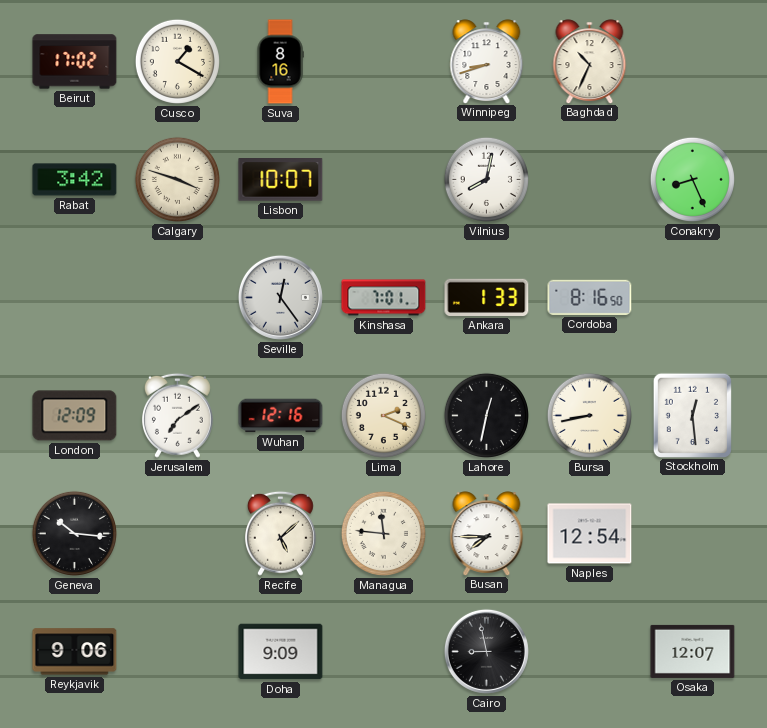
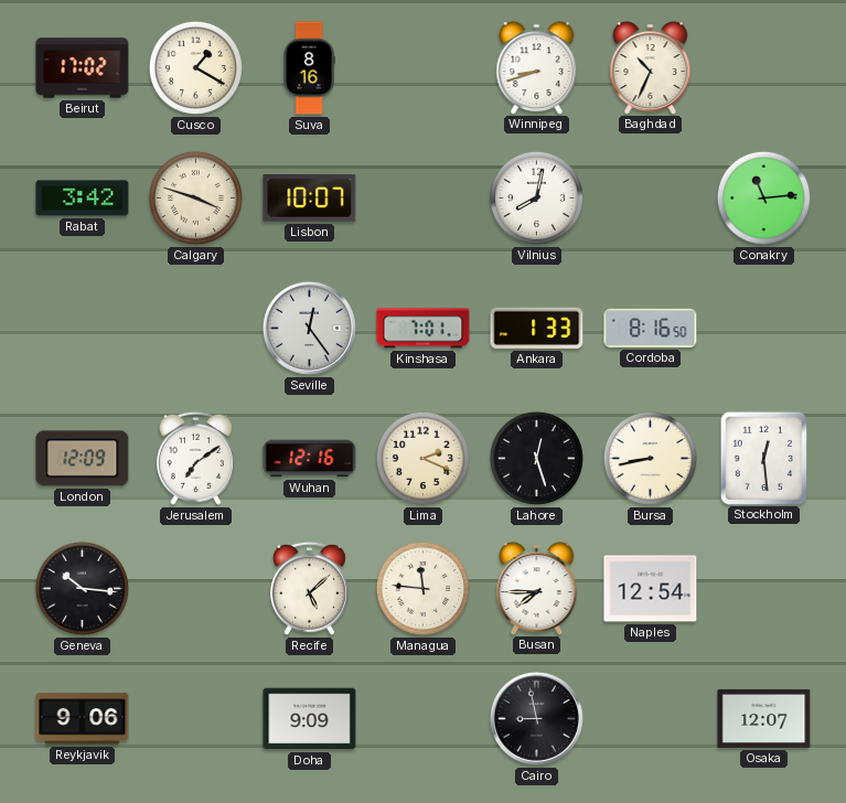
Conakry: 8:26 -> 11:14 (763, 197)
Lahore: 12:32 -> 12:27 (536, 458)
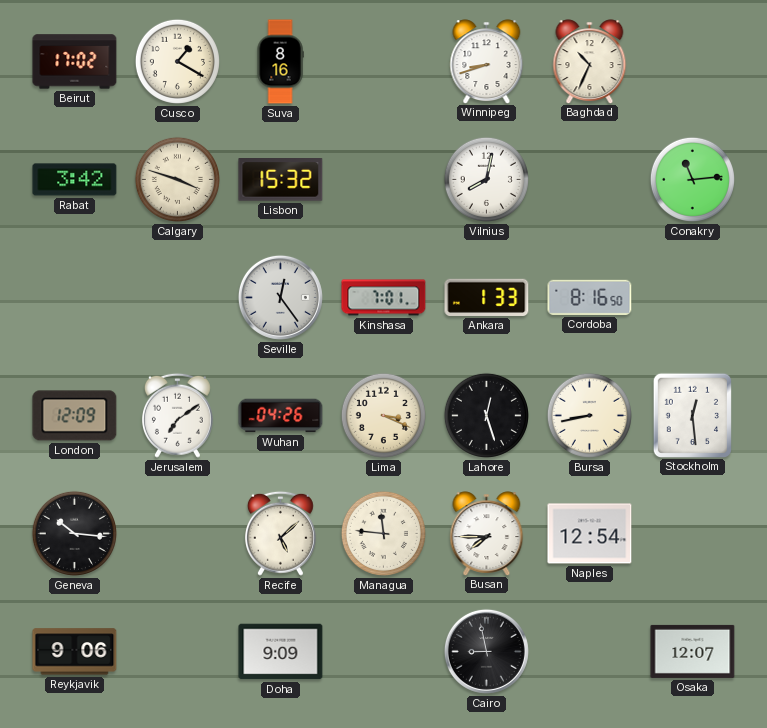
Lisbon: 10:07 -> 15:32 (281, 180)
Wuhan: 12:16 -> 04:26 (281, 416)
Lima: 2:19 -> 3:19 (383, 415)
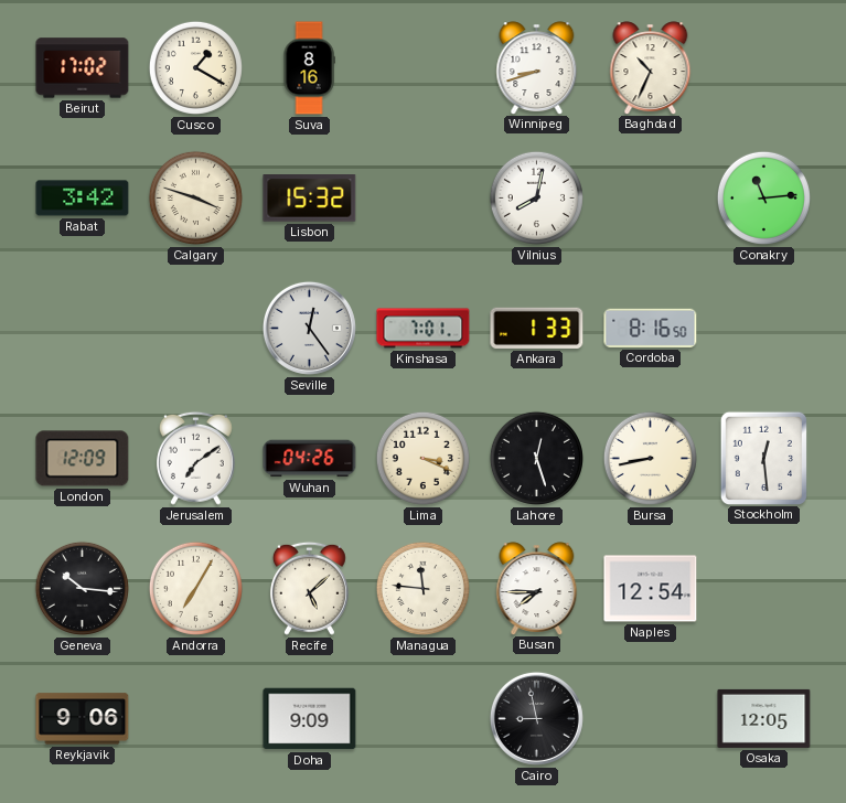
Andorra: none -> 7:05 (195, 588)
Osaka: 12:07 -> 12:05 (764, 718)
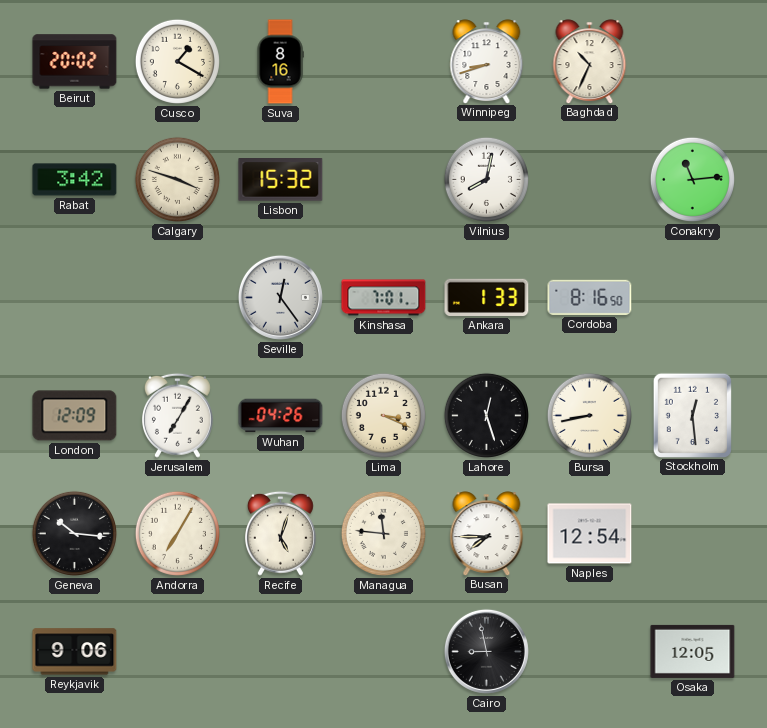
Beirut: 17:02 -> 20:02 (75, 62)
Jerusalem: 7:09 -> 7:05 (177, 415)
Recife: 5:08 -> 5:03 (280, 533)
Doha: 9:09 -> none (310, 719)
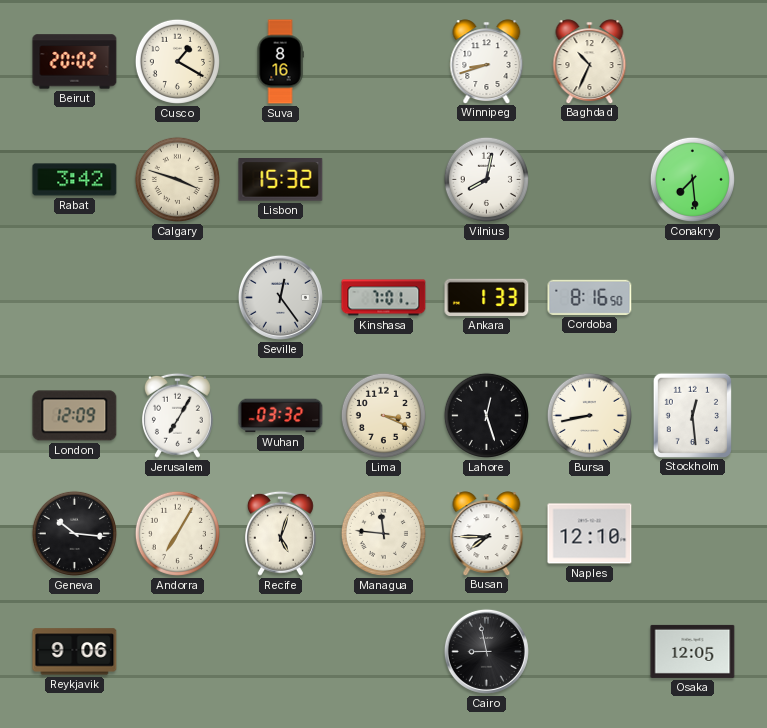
Conakry: 11:14 -> 7:29 (692, 179)
Wuhan: 04:26 -> 03:32 (281, 416)
Naples: 12:54 -> 12:10 (590, 534)
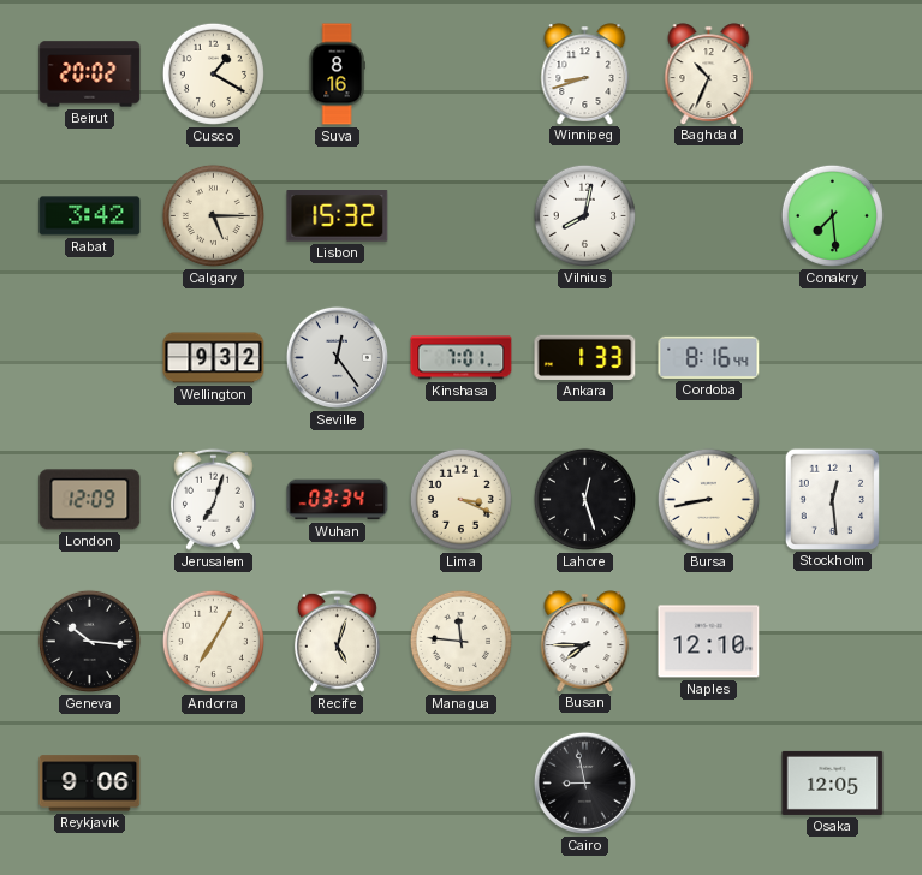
Calgary: 3:48 -> 5:15 (213, 215)
Wellington: none -> 9:32 (214, 358)
Cordoba: 8:16:50 -> 8:16:44 (709, 357)
Jerusalem: 7:05 -> 7:03 (213, 499)
Wuhan: 03:32 -> 03:34 (338, 500)
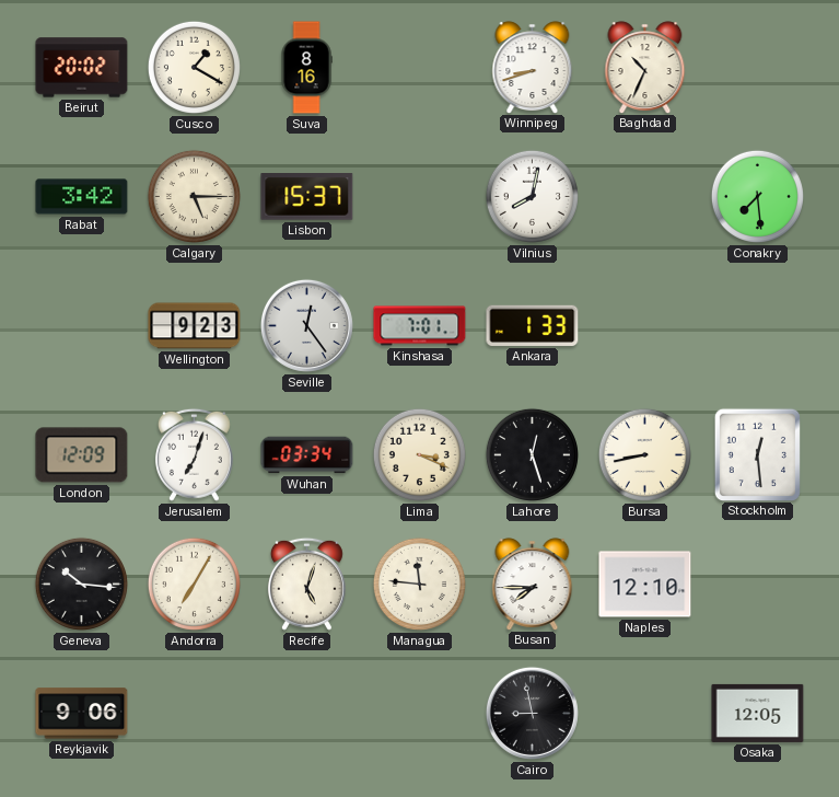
Lisbon: 15:32 -> 15:37 (307, 197)
Wellington: 9:32 -> 9:23 (195, 326)
Cordoba: 8:16 -> none (709, 357)
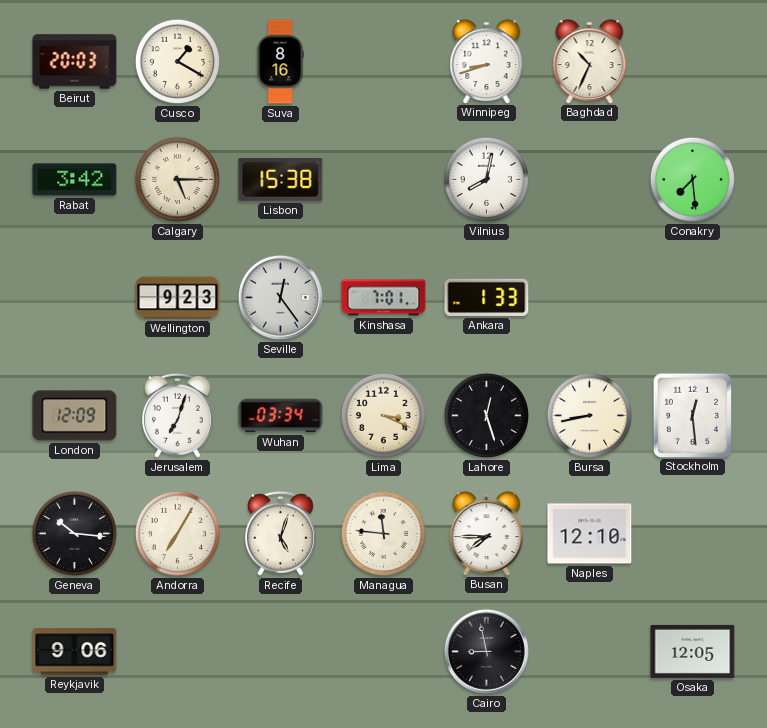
Beirut: 20:02 -> 20:03 (75, 62)
Lisbon: 15:37 -> 15:38 (281, 180)
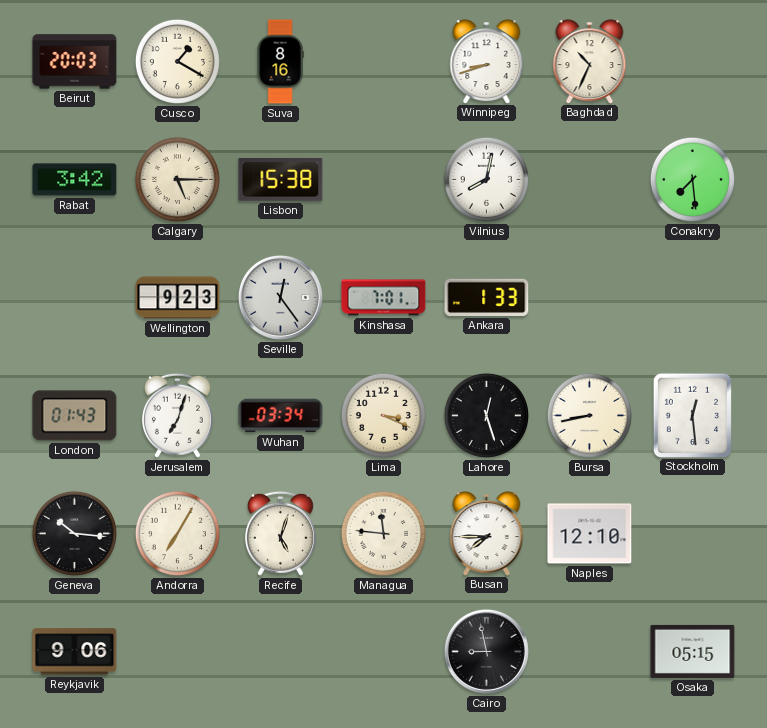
London: 12:09 -> 01:43 (75, 416)
Osaka: 12:05 -> 05:15 (693, 651)
